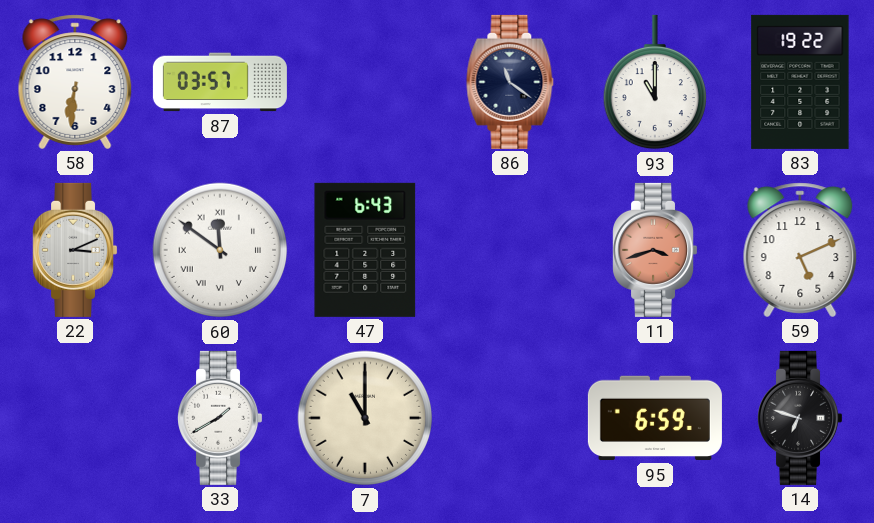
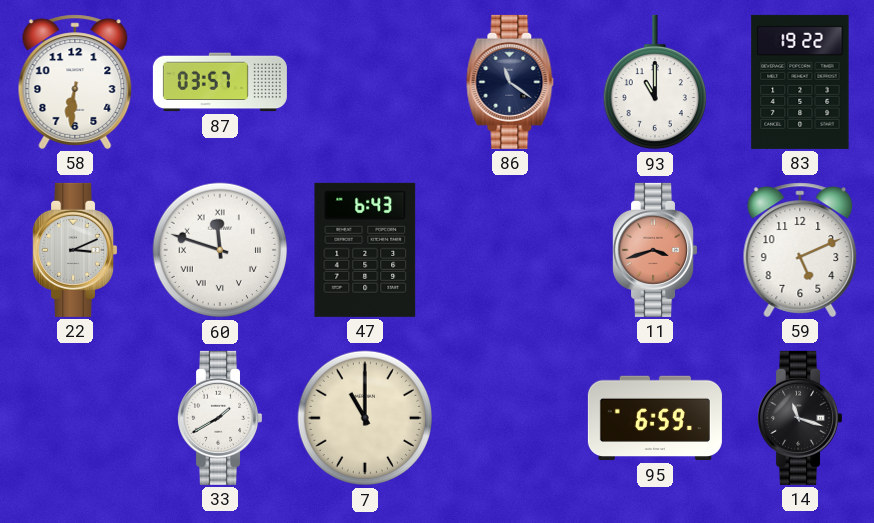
60: 11:51 -> 11:48 (220, 250)
14: 6:48 -> 11:18 (800, 418)
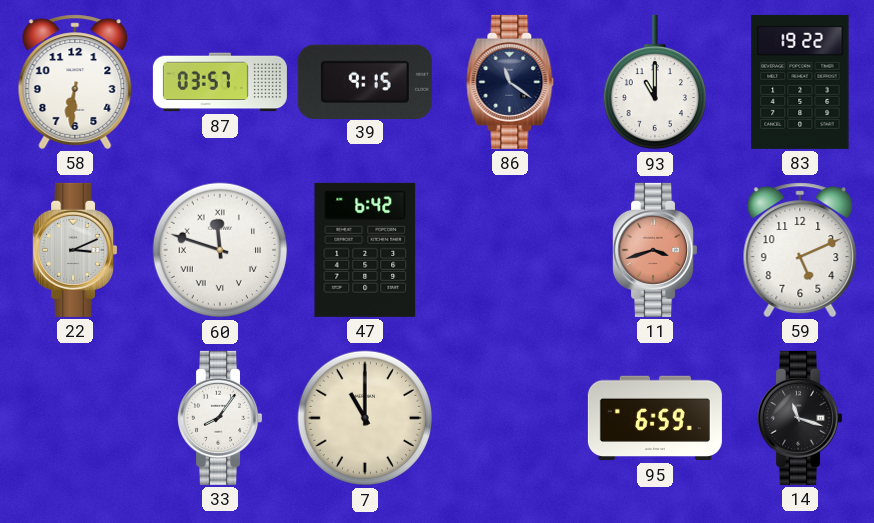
39: none -> 9:15 (365, 81)
47: 6:43 -> 6:42 (365, 250)
33: 1:40 -> 8:06 (220, 418)
